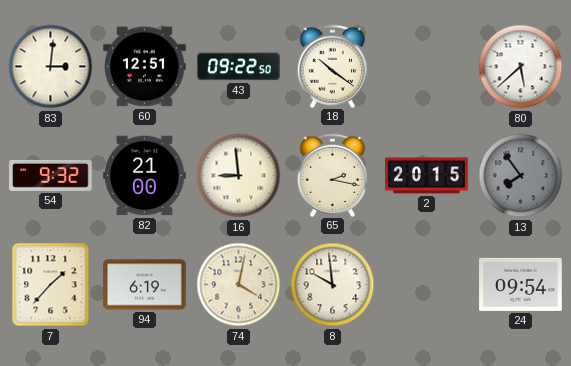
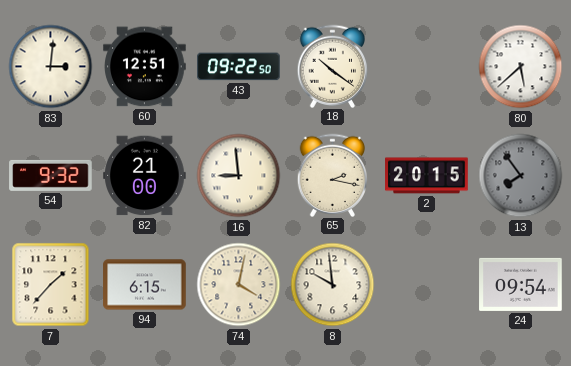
94: 6:19 -> 6:15 (145, 285)
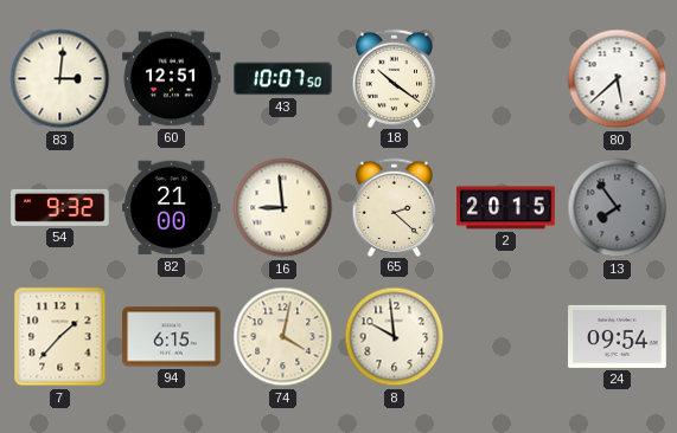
43: 09:22 -> 10:07 (283, 79)
65: 2:17 -> 2:22 (395, 207)
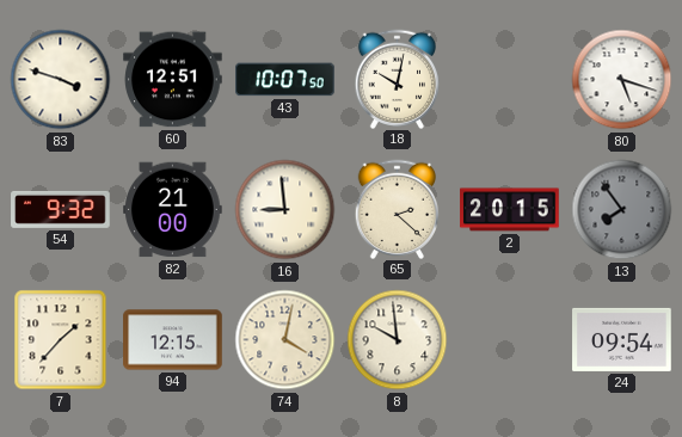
83: 3:01 -> 3:48 (61, 80)
18: 10:21 -> 10:02 (398, 79)
80: 5:38 -> 5:18 (622, 80)
94: 6:15 -> 12:15 (173, 340)
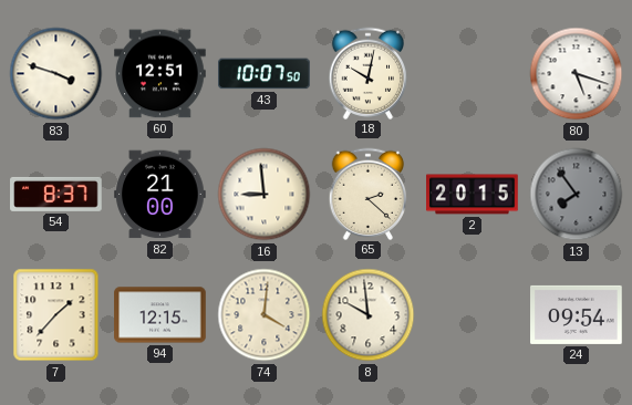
54: 9:32 -> 8:37 (56, 194)
74: 4:02 -> 4:01 (265, 315)
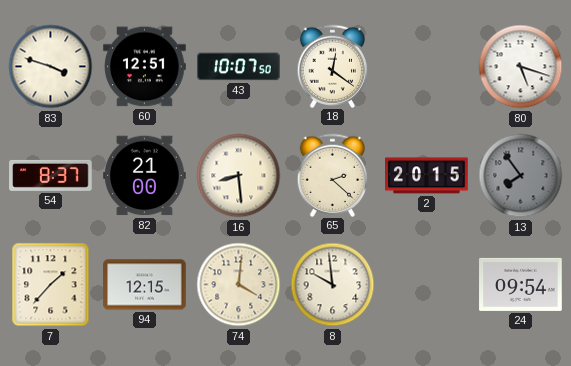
18: 10:02 -> 12:21 (333, 66)
16: 8:59 -> 8:29 (239, 176)
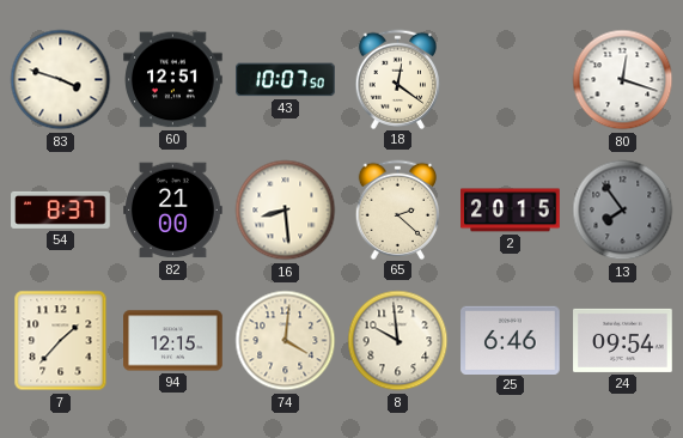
80: 5:18 -> 12:18 (623, 80)
25: none -> 6:46 (511, 340)
